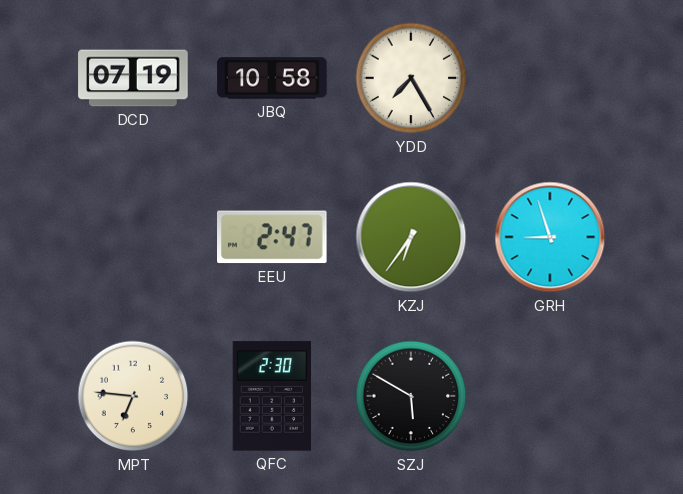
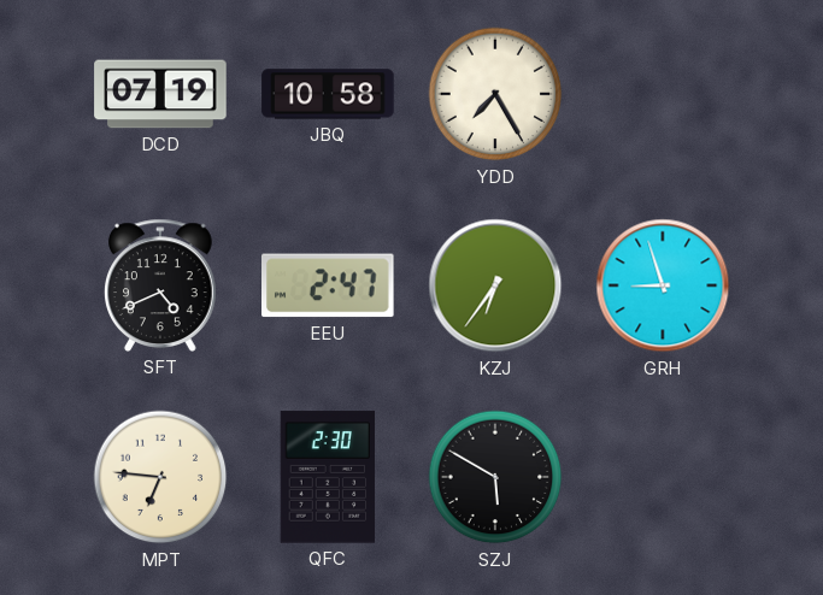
SFT: none -> 4:41 (161, 285)
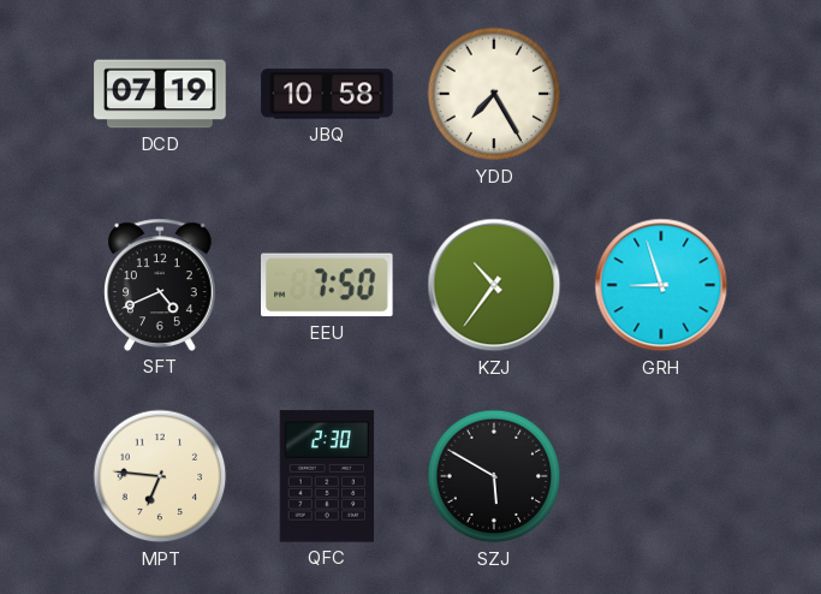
EEU: 2:47 -> 7:50 (328, 285)
KZJ: 6:36 -> 10:36 (494, 285)
